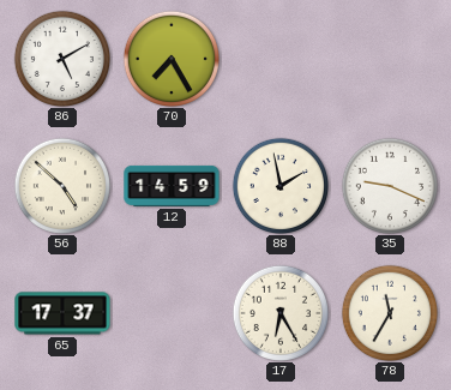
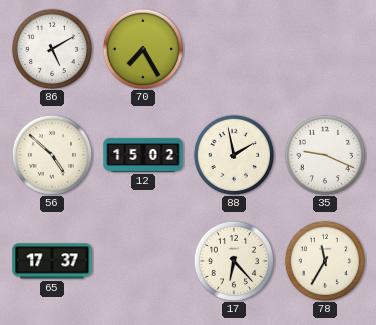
12: 14:59 -> 15:02 (143, 155)
17: 6:25 -> 6:23 (233, 260)
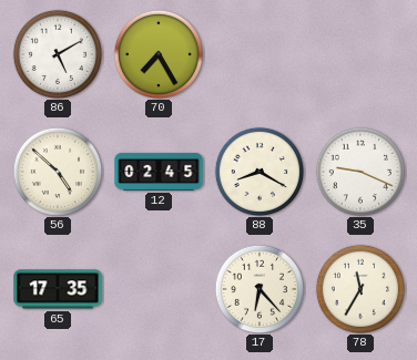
12: 15:02 -> 02:45 (159, 172)
88: 1:58 -> 8:20 (258, 171)
65: 17:37 -> 17:35 (58, 289)
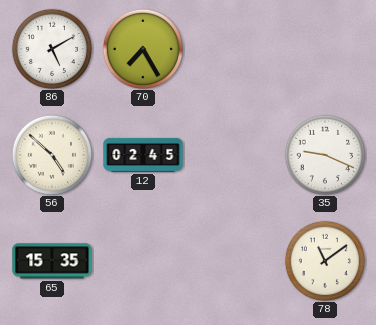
88: 8:20 -> none (258, 171)
65: 17:35 -> 15:35 (52, 261)
17: 6:23 -> none (258, 288)
78: 11:35 -> 11:09 (324, 260)
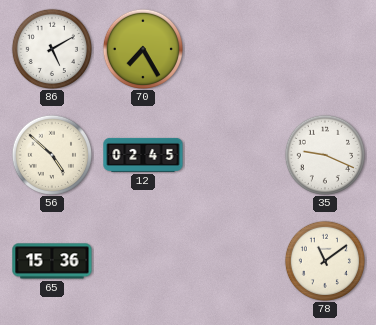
65: 15:35 -> 15:36 (52, 261)
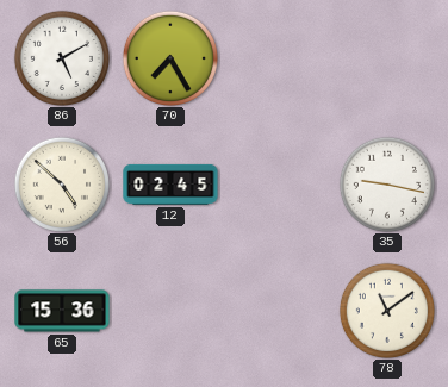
35: 9:19 -> 9:17 (386, 183)
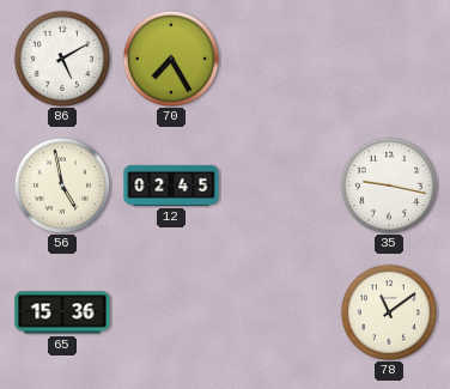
56: 4:52 -> 4:58 (61, 184)
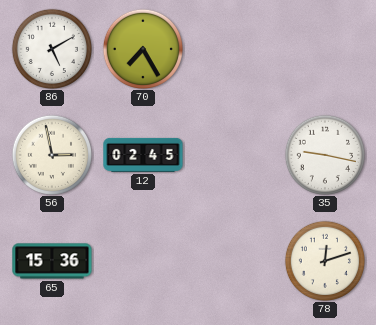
56: 4:58 -> 2:58 (51, 154)
78: 11:09 -> 12:12 (324, 260)
